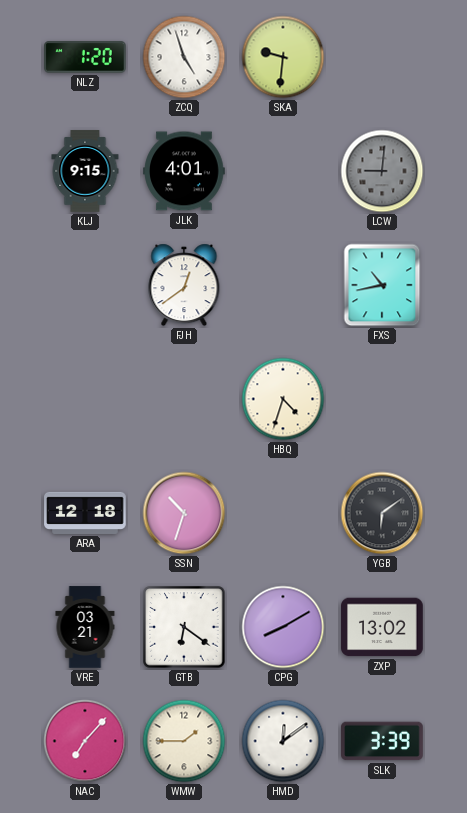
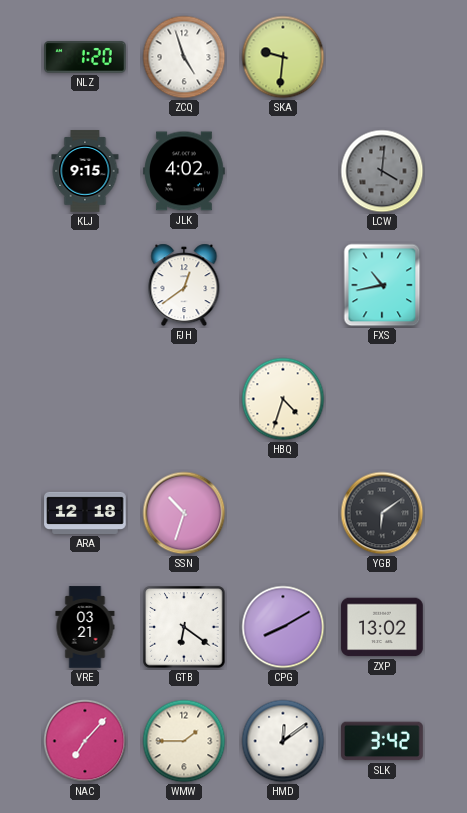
JLK: 4:01 -> 4:02 (184, 171)
LCW: 9:01 -> 4:01 (382, 171)
SLK: 3:39 -> 3:42 (382, 741)
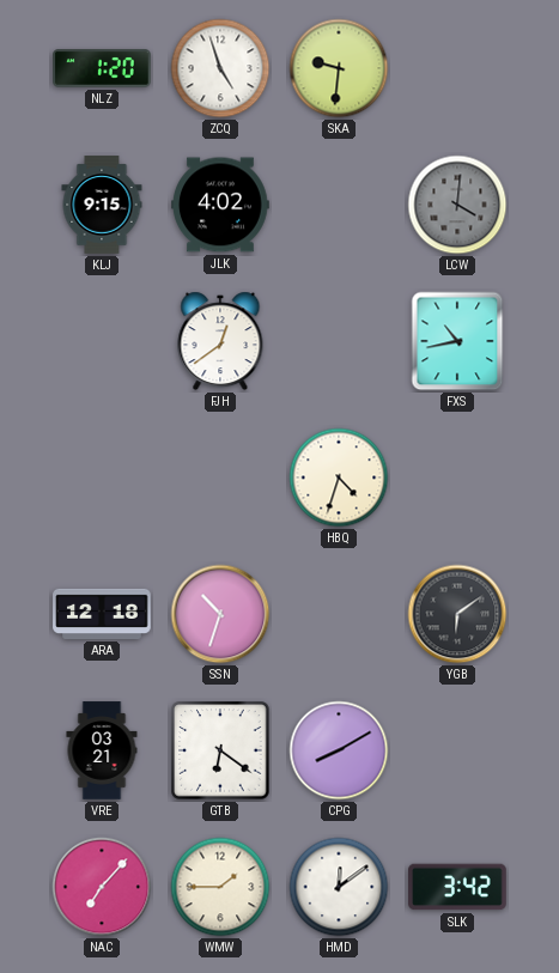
ZXP: 13:02 -> none (382, 627)
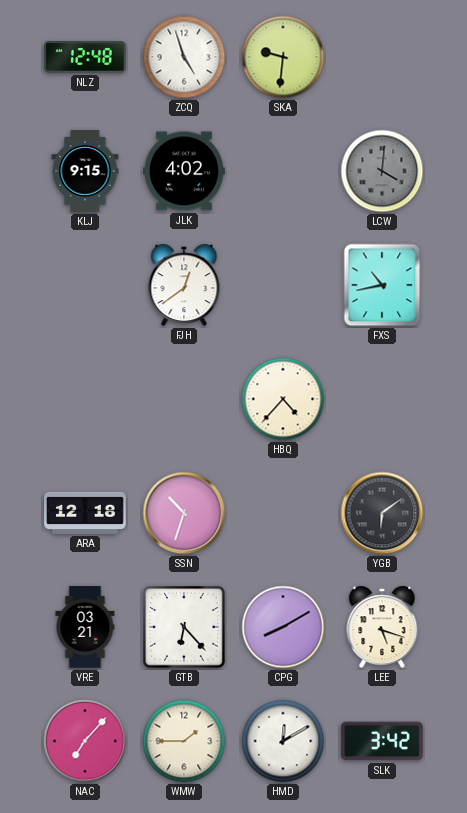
NLZ: 1:20 -> 12:48 (85, 57)
HBQ: 4:33 -> 4:37 (283, 399)
GTB: 6:21 -> 6:23 (184, 627)
LEE: none -> 5:18 (382, 627)
HMD: 12:09 -> 12:10 (283, 741)
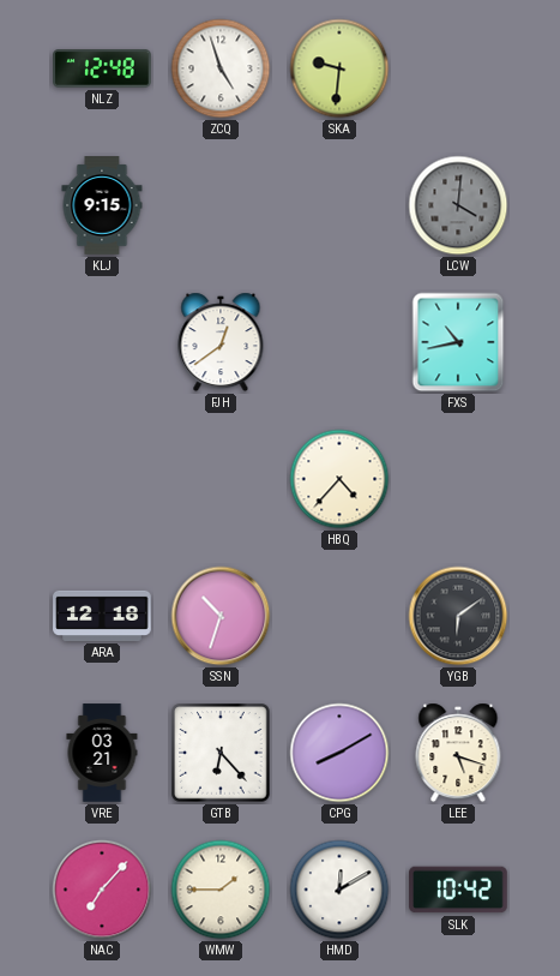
JLK: 4:02 -> none (184, 171)
SLK: 3:42 -> 10:42 (458, 890)
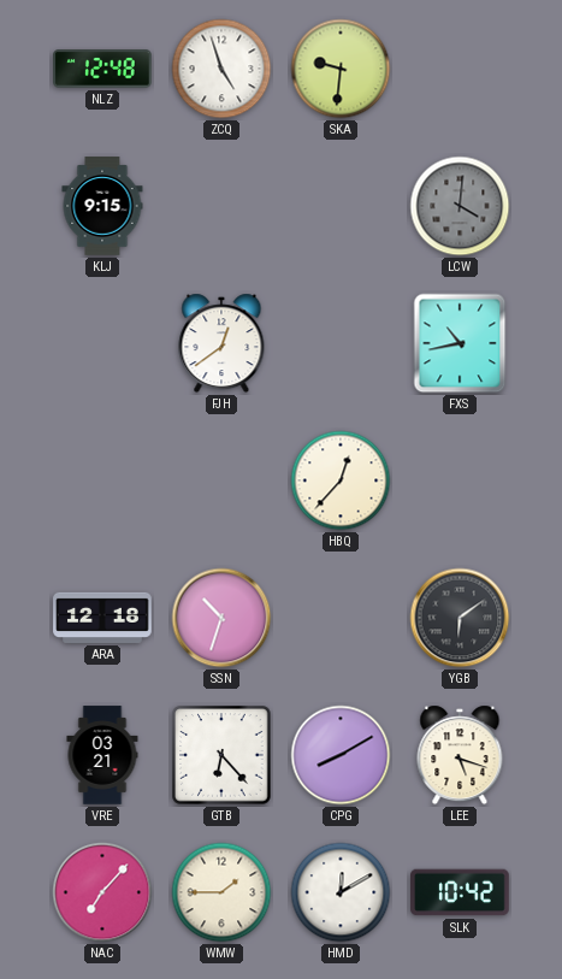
HBQ: 4:37 -> 12:37 (341, 480)
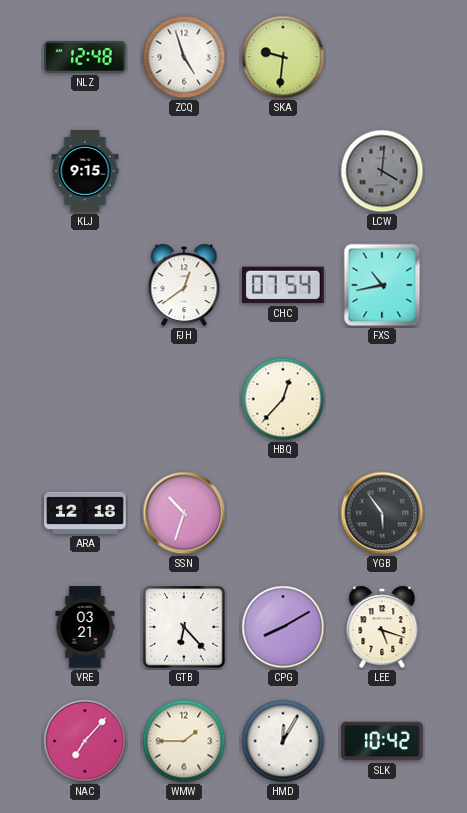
CHC: none -> 07:54 (284, 285)
YGB: 6:09 -> 5:54 (382, 513)
HMD: 12:10 -> 12:05 (283, 741)
